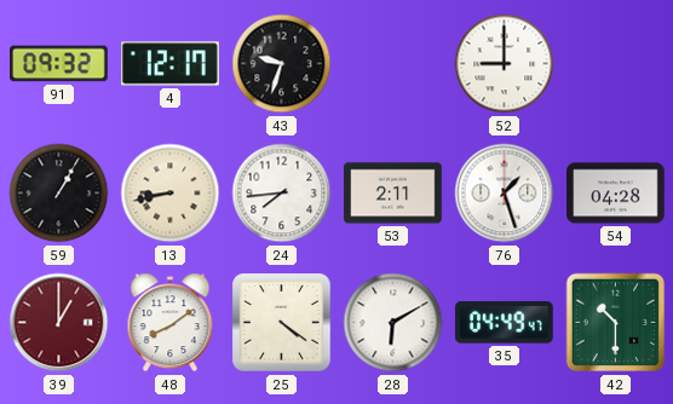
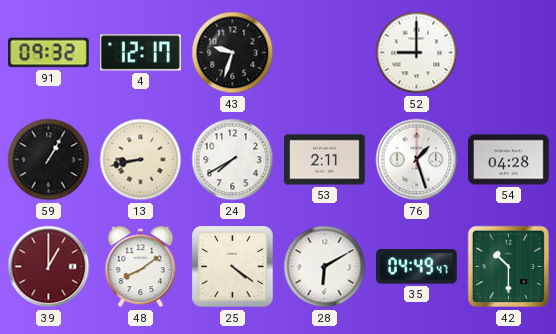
24: 7:44 -> 7:40 (233, 160)
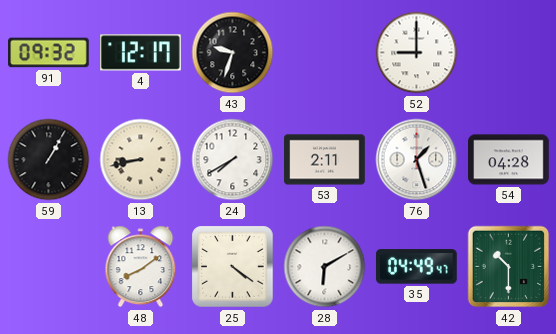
39: 1:00 -> none (49, 267)
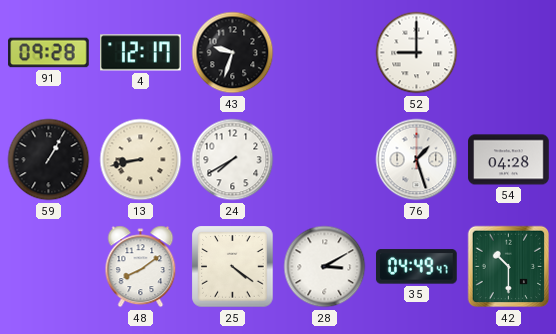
91: 09:32 -> 09:28 (49, 53)
53: 2:11 -> none (325, 160)
28: 6:10 -> 3:10 (325, 267)
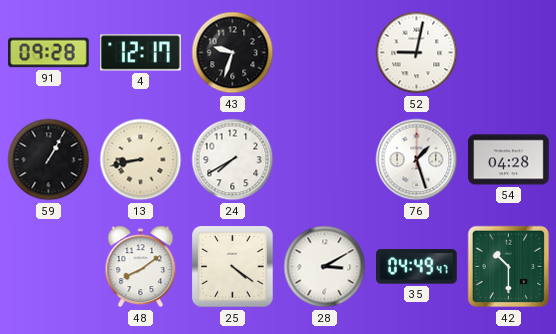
52: 9:00 -> 9:02 (417, 53)
